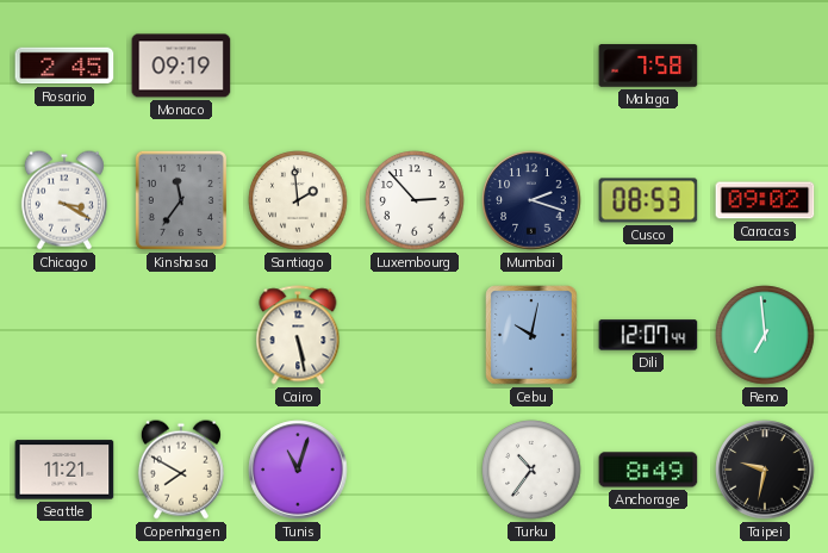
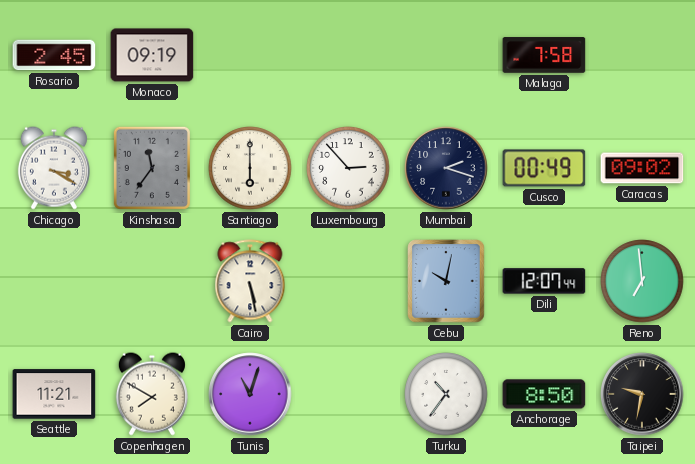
Santiago: 1:59 -> 6:00 (250, 168)
Cusco: 08:53 -> 00:49 (544, 168)
Anchorage: 8:49 -> 8:50 (544, 394)
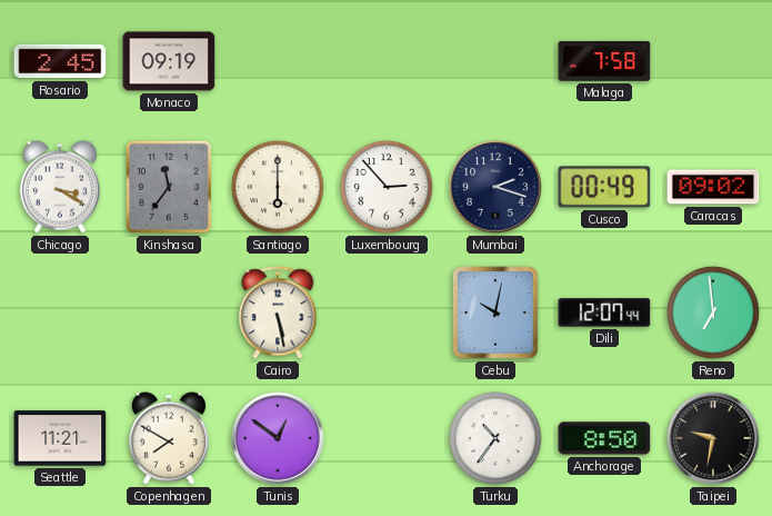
Tunis: 11:03 -> 12:51 (278, 438)
